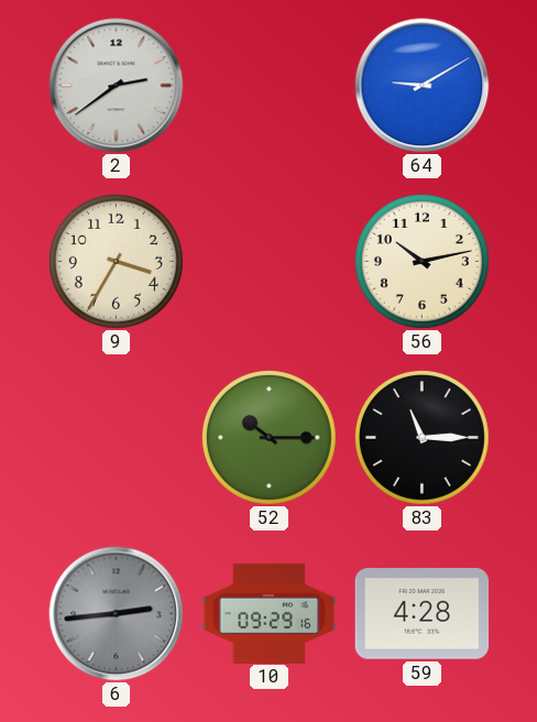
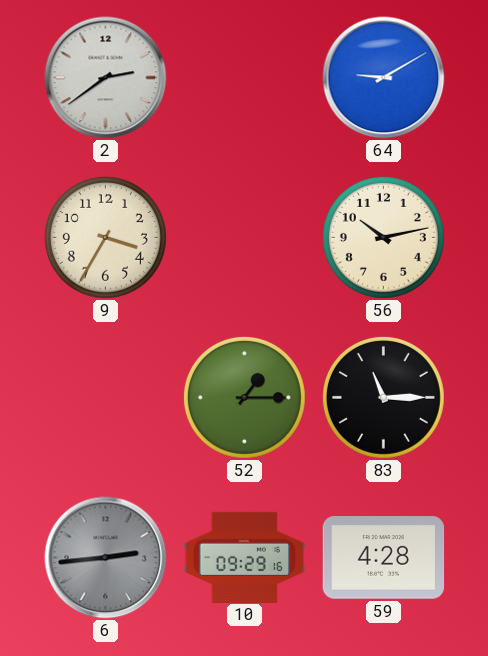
52: 10:15 -> 1:15 (244, 397)
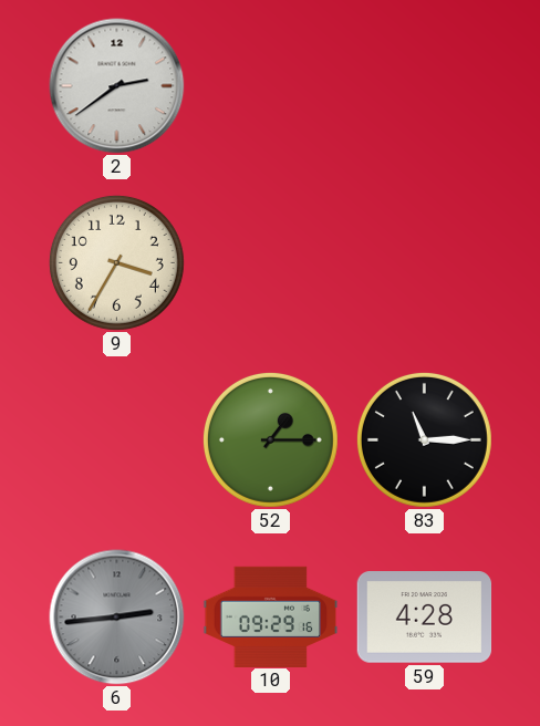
64: 9:10 -> none (384, 78)
56: 10:13 -> none (383, 237)
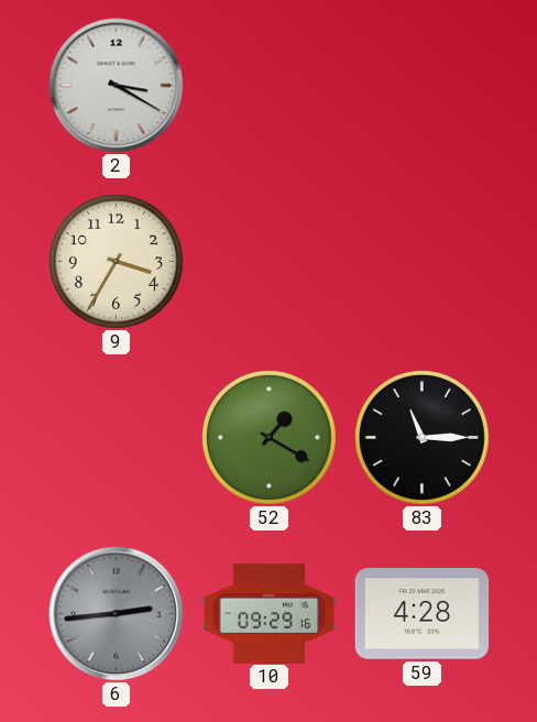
2: 2:39 -> 3:20 (117, 86)
52: 1:15 -> 1:20 (268, 437)
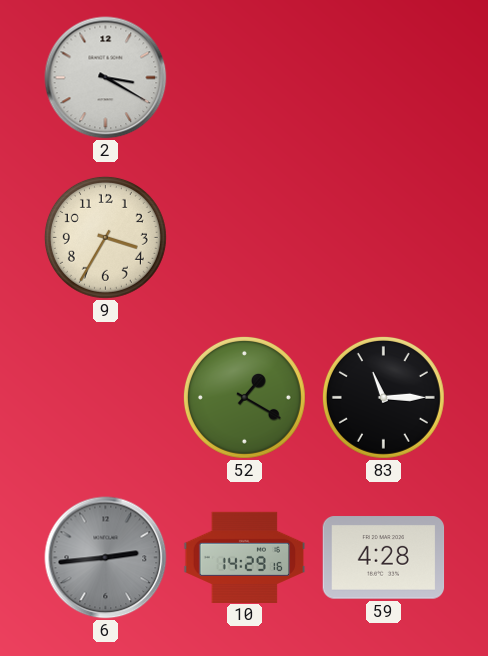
10: 09:29 -> 14:29 (245, 557)
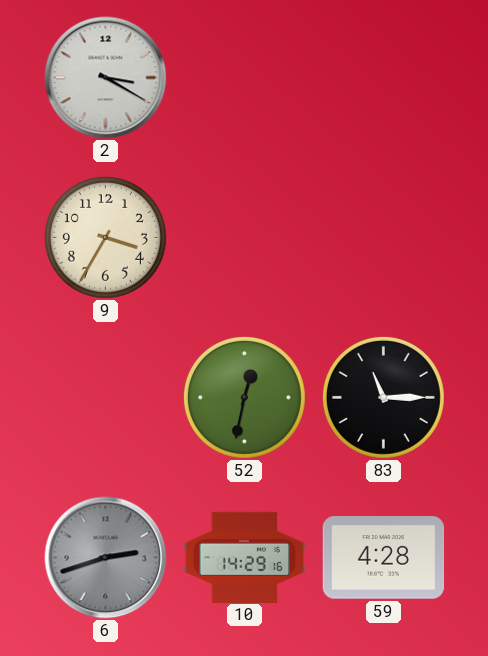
52: 1:20 -> 12:32 (244, 397)
6: 2:44 -> 2:42 (106, 558)
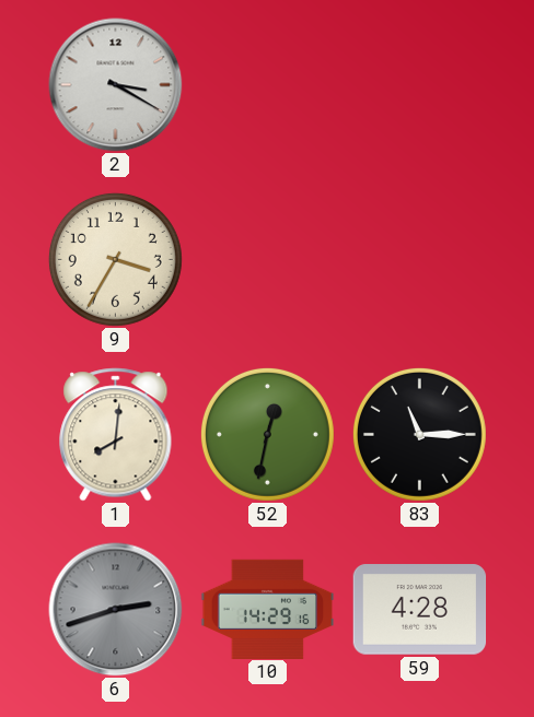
1: none -> 8:01 (116, 435)
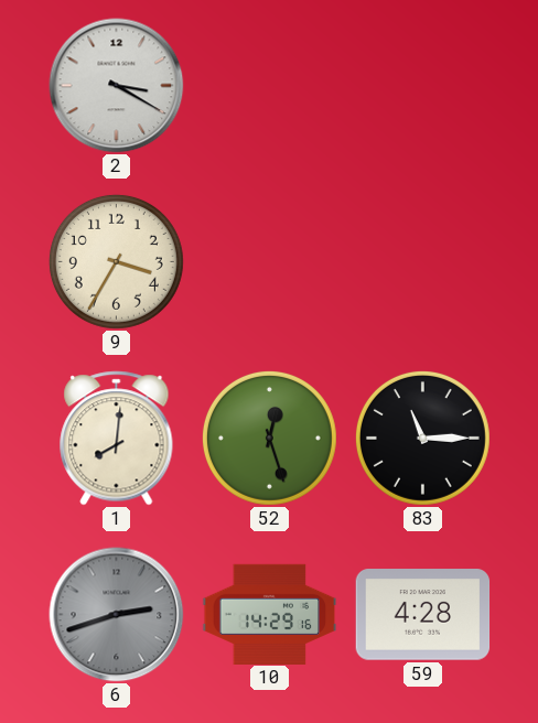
52: 12:32 -> 12:27 (269, 438)
